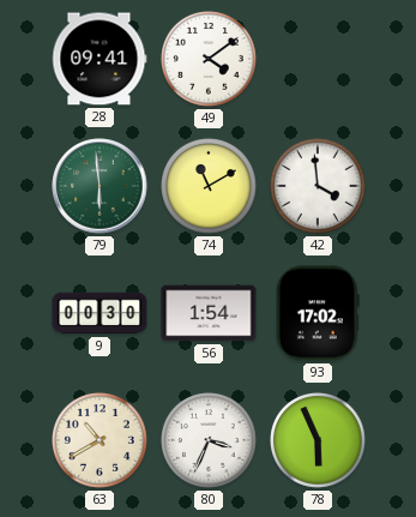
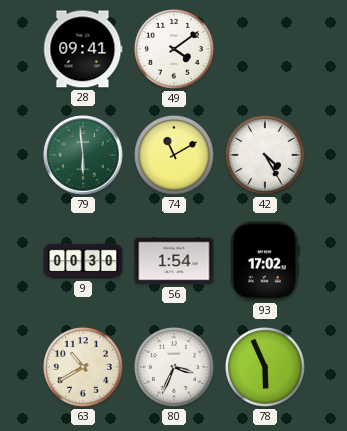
42: 3:59 -> 4:25 (266, 156)
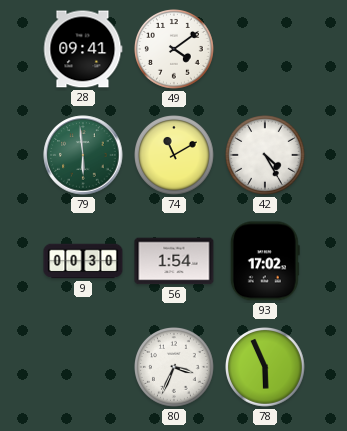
63: 10:40 -> none (84, 368)
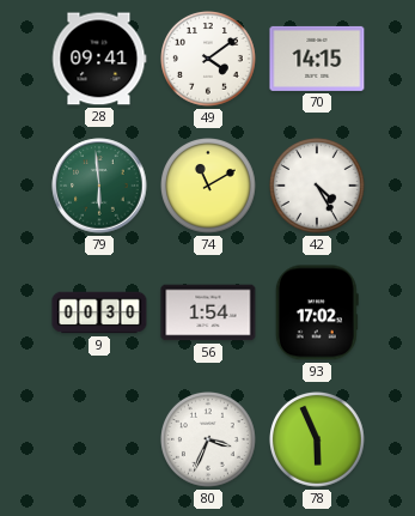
70: none -> 14:15 (317, 59)
